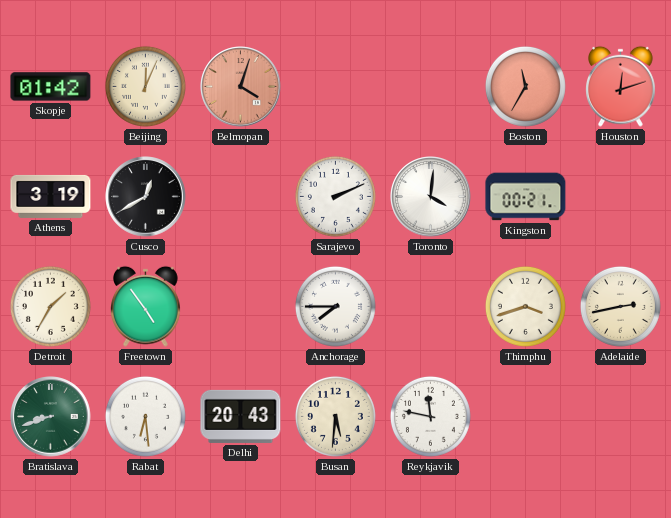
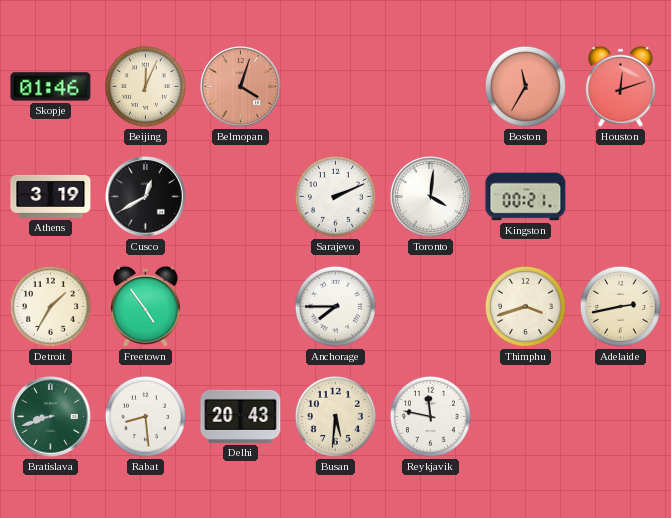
Skopje: 01:42 -> 01:46 (51, 87)
Rabat: 6:29 -> 8:29 (145, 416)
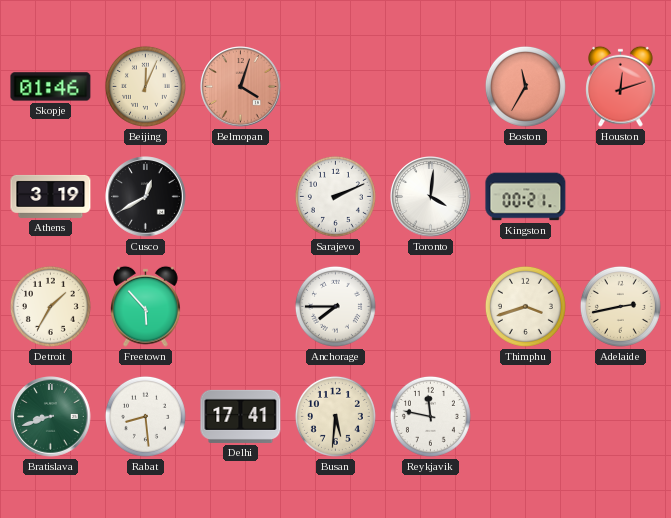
Freetown: 4:54 -> 5:53 (146, 306)
Delhi: 20:43 -> 17:41 (241, 416)
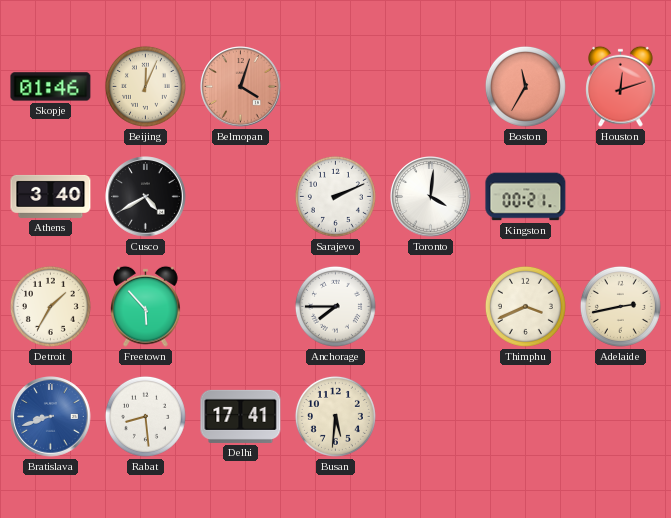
Athens: 3:19 -> 3:40 (51, 196)
Cusco: 12:40 -> 4:40 (146, 197)
Thimphu: 3:42 -> 3:41 (525, 306)
Bratislava dial: green -> blue (51, 417)
Reykjavik: 11:47 -> none (430, 416)
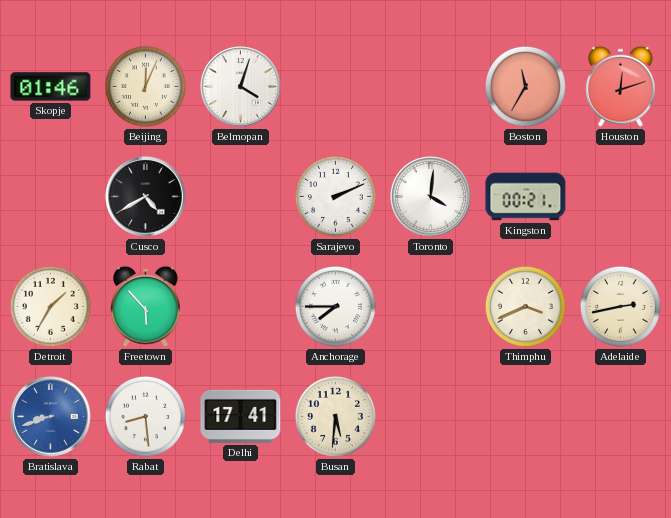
Belmopan dial: salmon -> white (241, 87)
Athens: 3:40 -> none (51, 196)
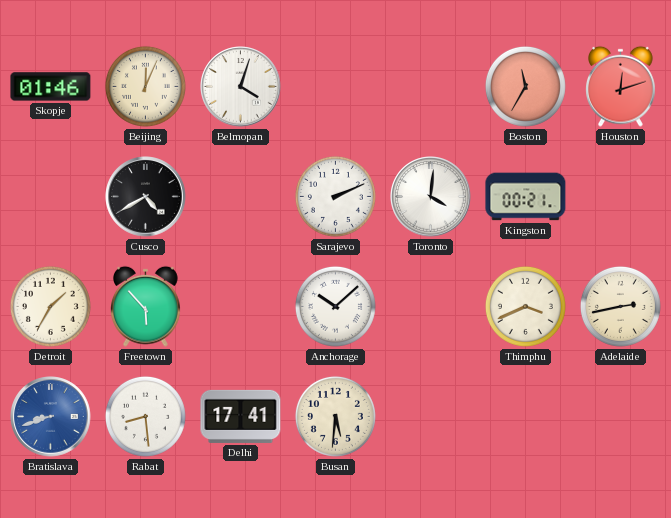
Anchorage: 7:45 -> 10:08 (335, 306)
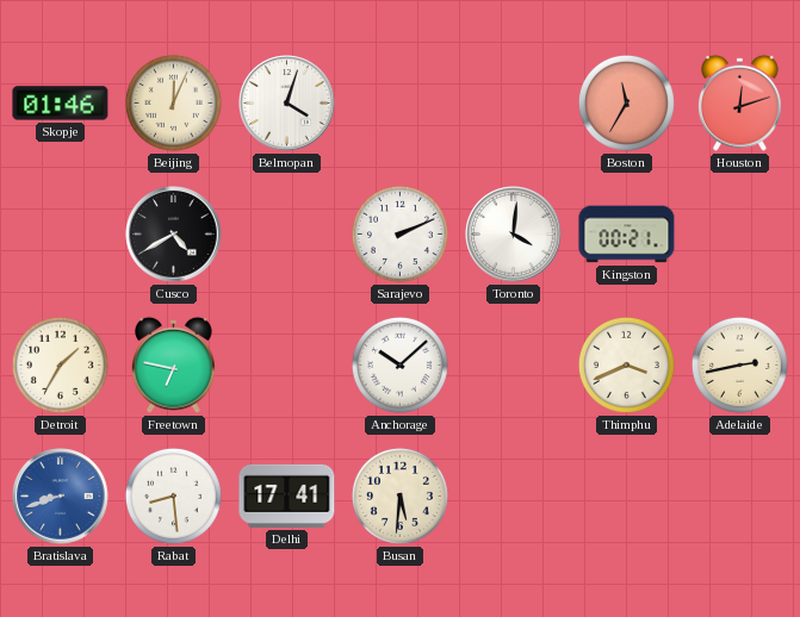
Freetown: 5:53 -> 6:47 (174, 364)
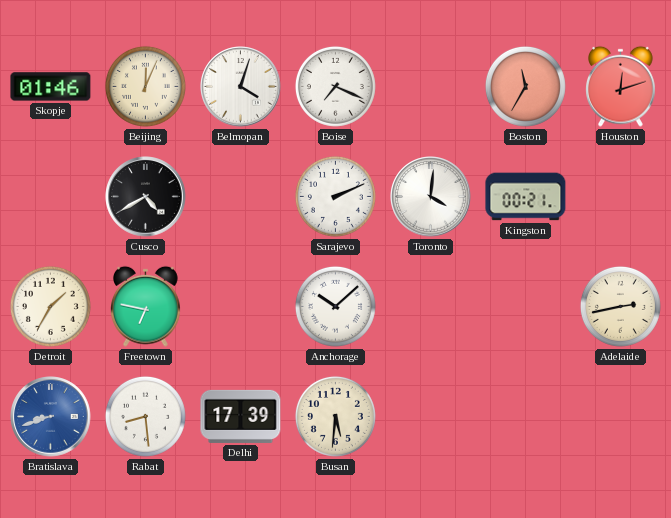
Boise: none -> 7:19 (335, 86)
Thimphu: 3:41 -> none (626, 364)
Delhi: 17:41 -> 17:39 (241, 416)
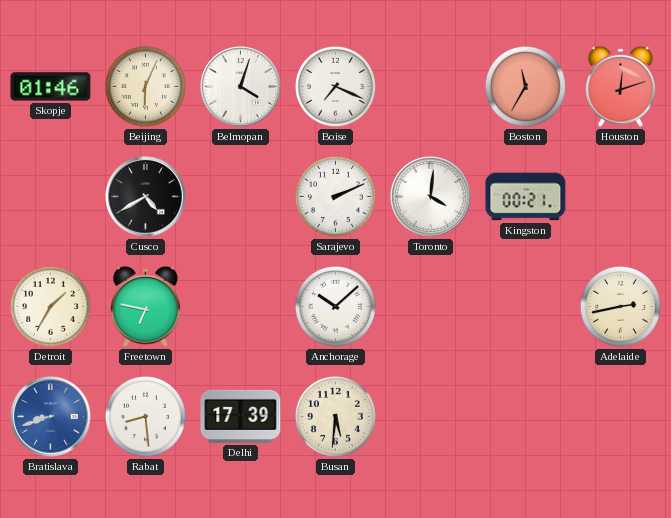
Beijing: 12:04 -> 6:04 (145, 86)
